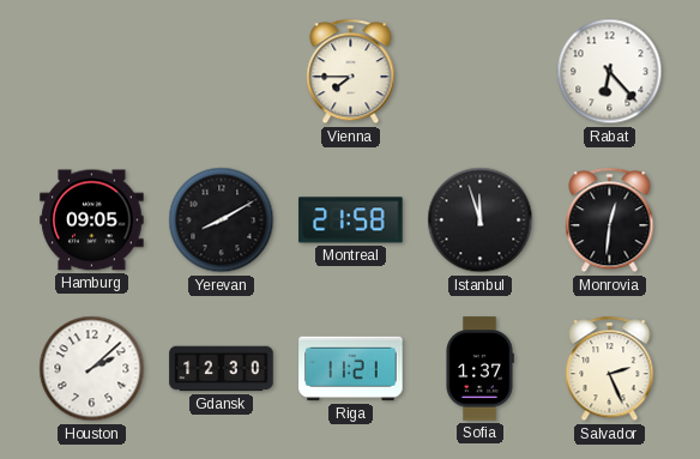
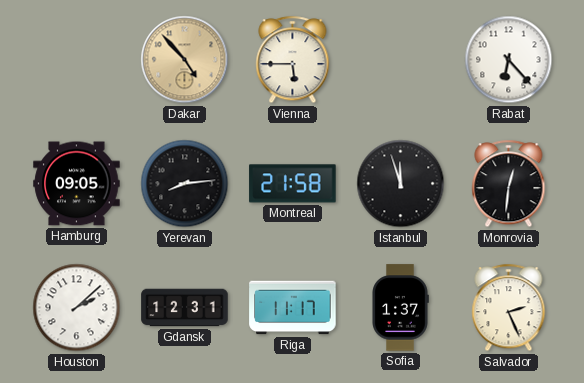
Dakar: none -> 4:53 (185, 60)
Vienna: 7:45 -> 5:45 (293, 60)
Yerevan: 8:10 -> 8:14 (185, 184)
Gdansk: 12:30 -> 12:31 (185, 308)
Riga: 11:21 -> 11:17 (293, 308)
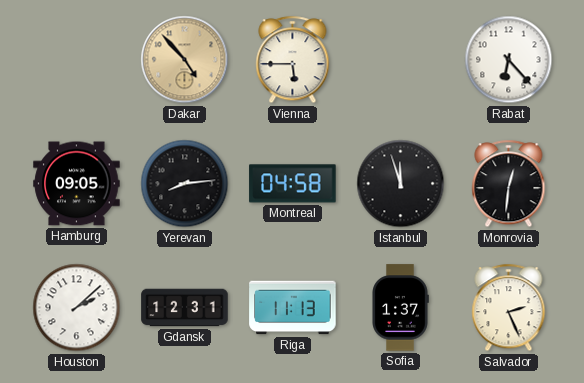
Montreal: 21:58 -> 04:58 (293, 184)
Riga: 11:17 -> 11:13 (293, 308)
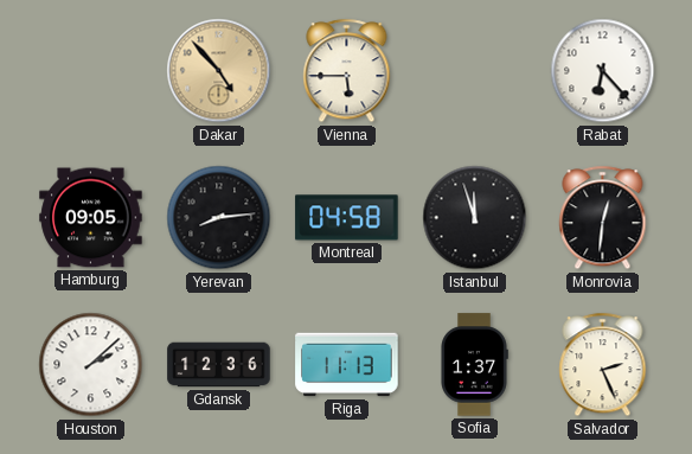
Gdansk: 12:31 -> 12:36 (219, 365)
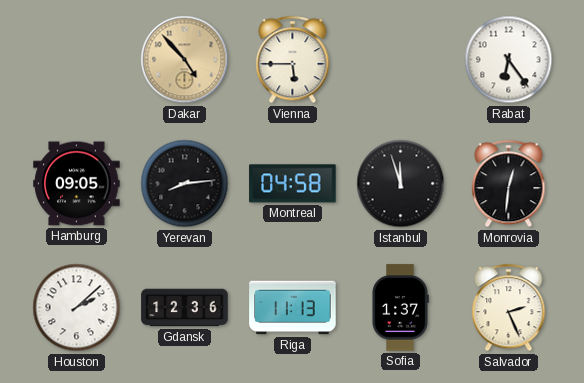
Rabat: 6:23 -> 6:24 (509, 60)
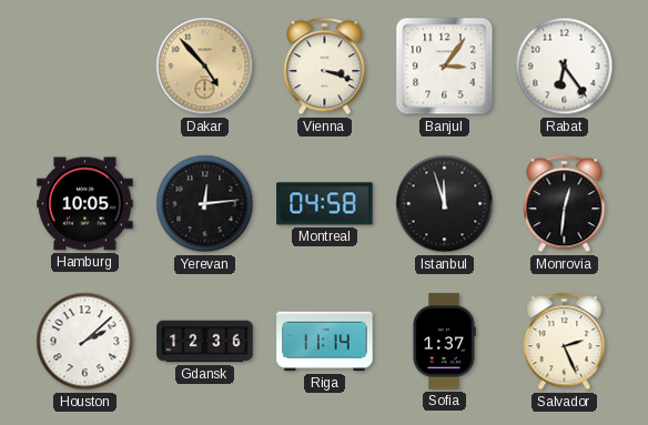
Vienna: 5:45 -> 3:18 (325, 67)
Banjul: none -> 3:06 (445, 67)
Hamburg: 09:05 -> 10:05 (85, 204)
Yerevan: 8:14 -> 12:14 (205, 204)
Riga: 11:13 -> 11:14 (325, 342)
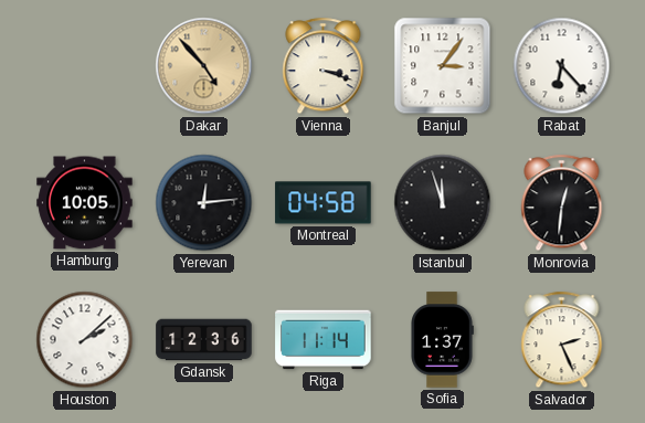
Rabat: 6:24 -> 6:23 (562, 66)
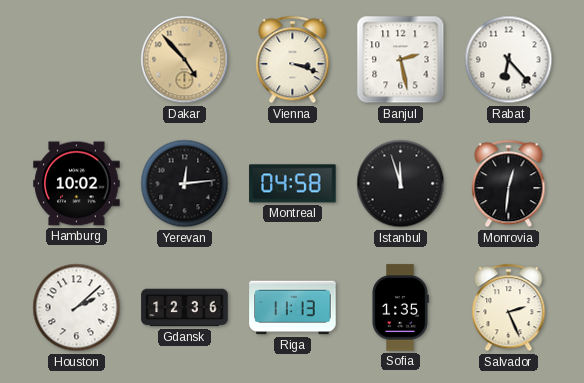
Banjul: 3:06 -> 2:28 (401, 60)
Hamburg: 10:05 -> 10:02 (77, 184)
Riga: 11:14 -> 11:13 (293, 308)
Sofia: 1:37 -> 1:35 (400, 308)
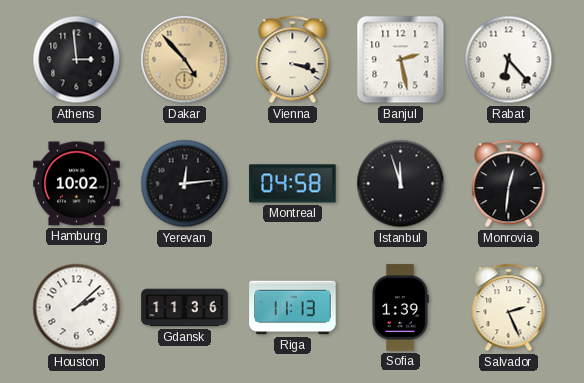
Athens: none -> 2:59 (77, 60)
Gdansk: 12:36 -> 11:36 (185, 308)
Sofia: 1:35 -> 1:39 (400, 308)
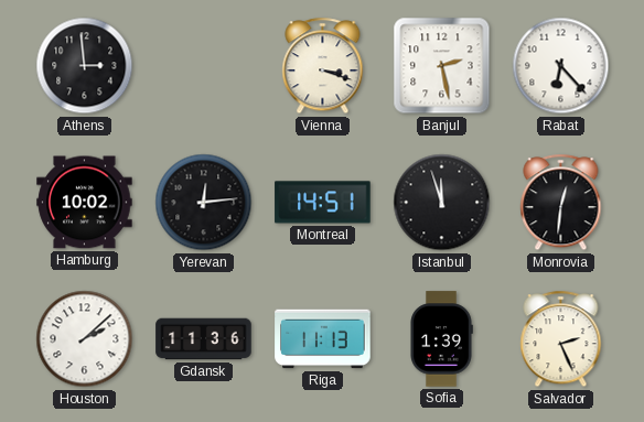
Dakar: 4:53 -> none (185, 60)
Montreal: 04:58 -> 14:51 (323, 203)
